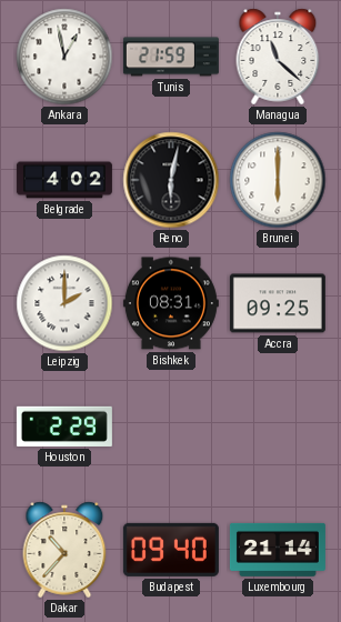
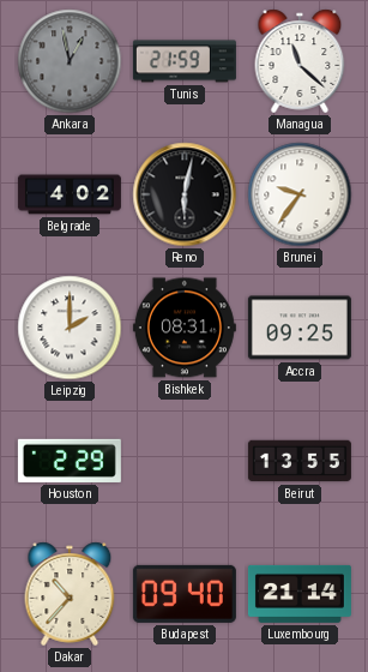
Ankara dial: white -> grey (70, 61)
Brunei: 6:00 -> 9:36 (300, 194)
Beirut: none -> 13:55 (300, 461)
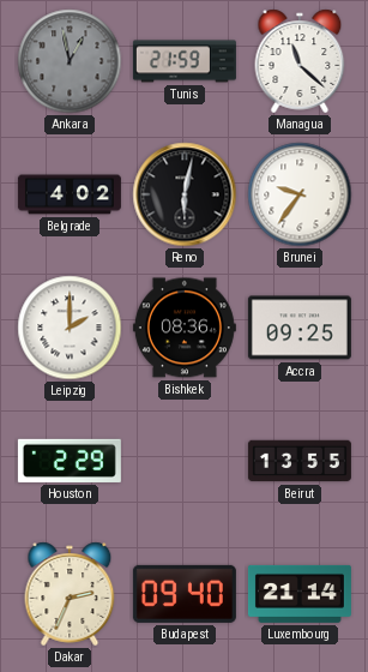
Bishkek: 08:31 -> 08:36 (185, 328)
Dakar: 10:37 -> 2:34 (70, 594)
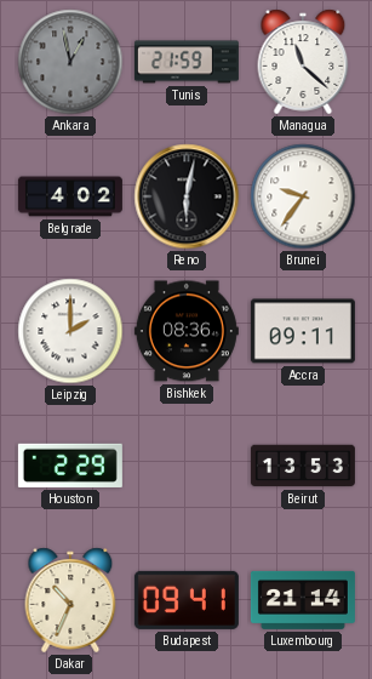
Accra: 09:25 -> 09:11 (303, 331)
Beirut: 13:55 -> 13:53 (303, 466)
Dakar: 2:34 -> 10:34 (70, 600)
Budapest: 09:40 -> 09:41 (187, 600)
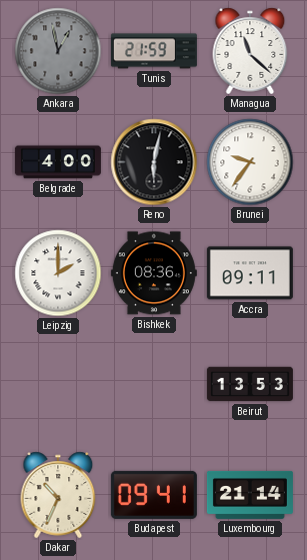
Belgrade: 4:02 -> 4:00 (58, 162)
Houston: 2:29 -> none (70, 466)
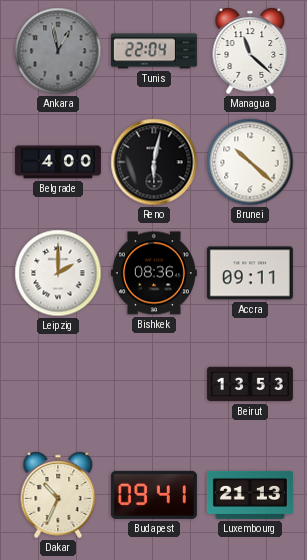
Tunis: 21:59 -> 22:04 (154, 51)
Brunei: 9:36 -> 10:22 (250, 162)
Luxembourg: 21:14 -> 21:13 (250, 495)
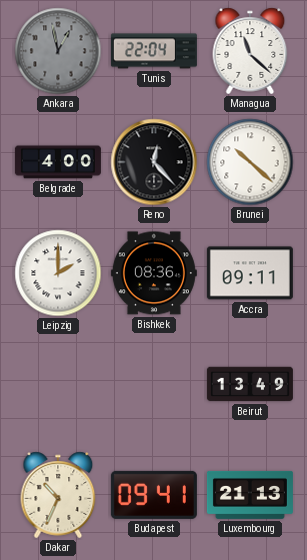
Reno: 6:02 -> 12:23 (154, 162)
Beirut: 13:53 -> 13:49 (250, 384)
